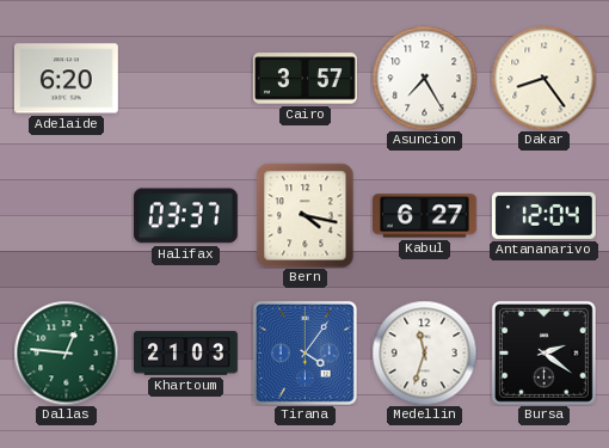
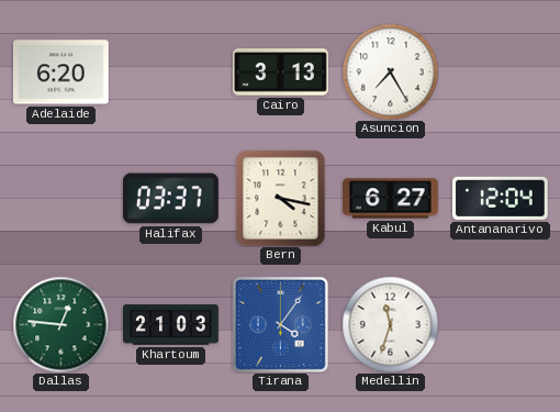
Cairo: 3:57 -> 3:13 (281, 73)
Dakar: 8:24 -> none (543, 78)
Bursa: 2:21 -> none (543, 352)
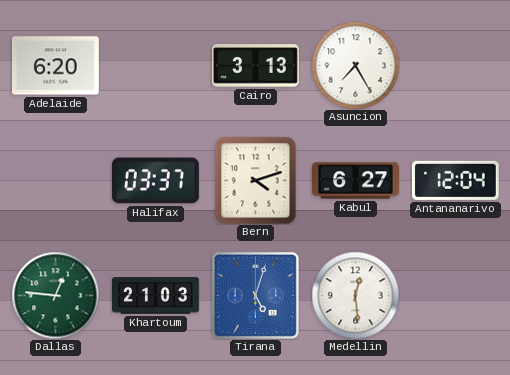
Bern: 4:17 -> 4:12 (256, 180)
Tirana: 4:06 -> 5:03 (255, 295)
Medellin: 11:33 -> 12:29 (355, 295)
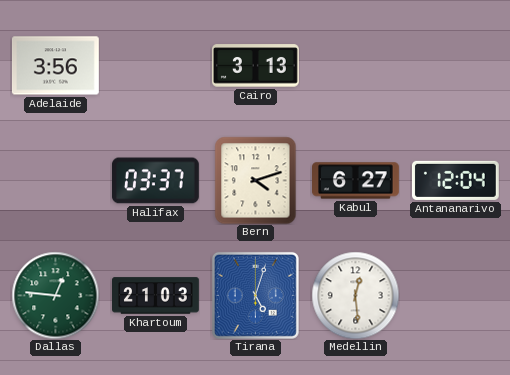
Adelaide: 6:20 -> 3:56 (55, 66)
Asuncion: 7:25 -> none (355, 65)
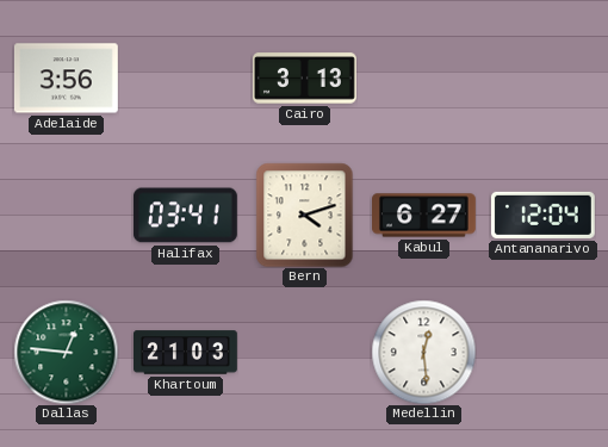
Halifax: 03:37 -> 03:41 (185, 216)
Tirana: 5:03 -> none (255, 295)
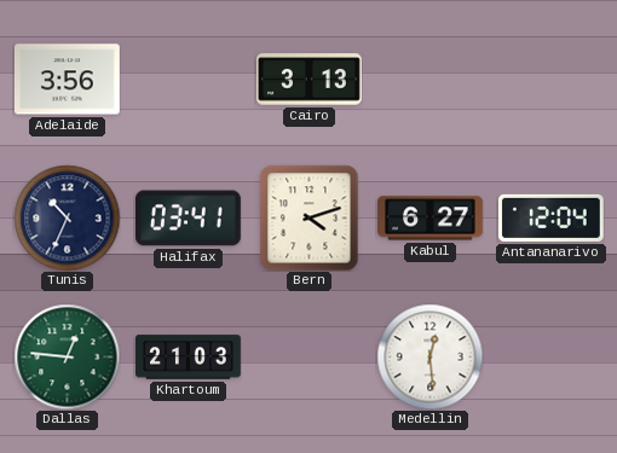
Tunis: none -> 10:34 (67, 217)
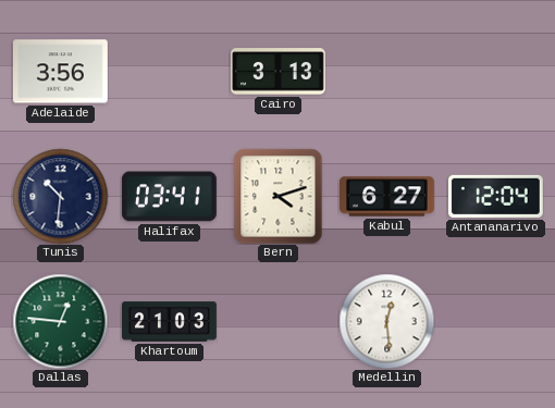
Tunis: 10:34 -> 10:31 (60, 196)
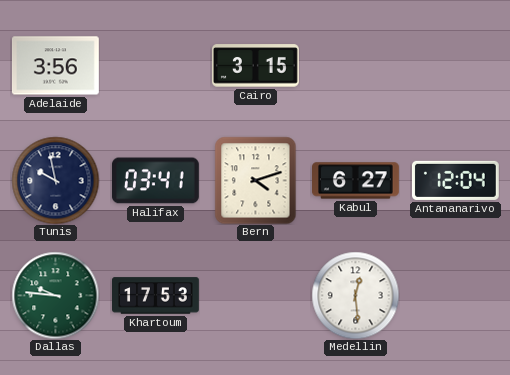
Cairo: 3:13 -> 3:15 (256, 66)
Tunis: 10:31 -> 9:58 (55, 180)
Dallas: 12:46 -> 9:46 (55, 295)
Khartoum: 21:03 -> 17:53 (156, 296)
